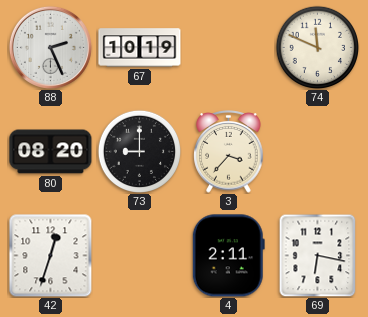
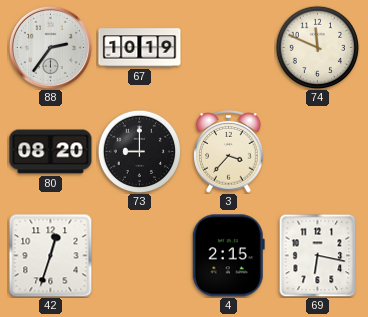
88: 2:26 -> 2:36 (50, 47)
4: 2:11 -> 2:15 (228, 256)
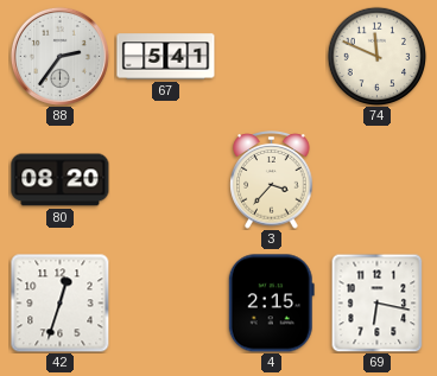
67: 10:19 -> 5:41 (166, 57)
73: 9:00 -> none (139, 151)
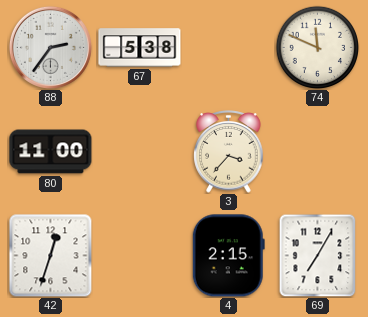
67: 5:41 -> 5:38 (140, 48)
80: 08:20 -> 11:00 (51, 152)
69: 6:17 -> 7:05 (318, 255)
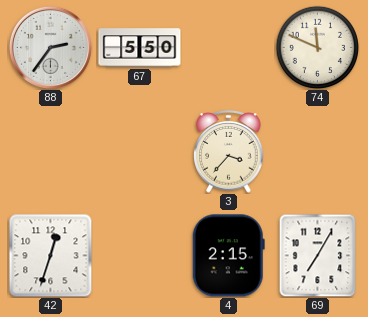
67: 5:38 -> 5:50 (140, 48)
80: 11:00 -> none (51, 152)
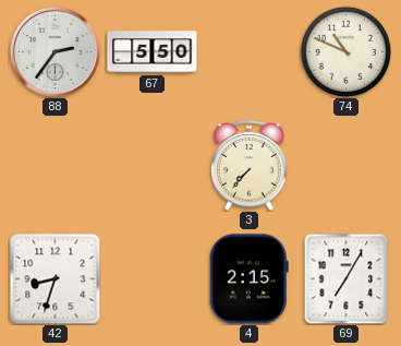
74: 11:49 -> 10:49 (345, 51)
3: 3:37 -> 7:37 (250, 166)
42: 12:33 -> 8:33 (54, 278)
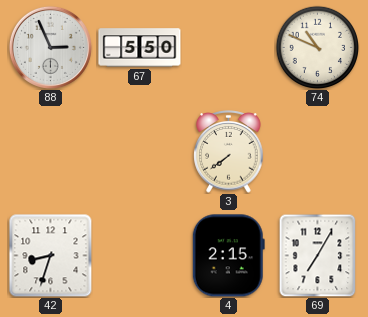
88: 2:36 -> 2:56 (50, 47)
3: 7:37 -> 7:39 (229, 152)
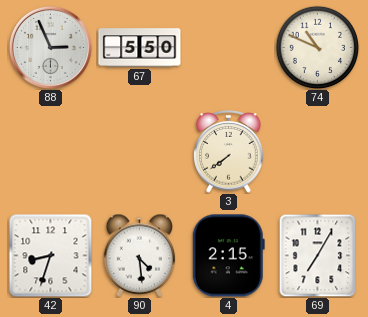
90: none -> 4:29 (140, 255)
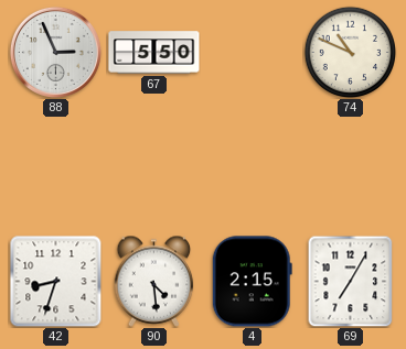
3: 7:39 -> none (229, 152)
